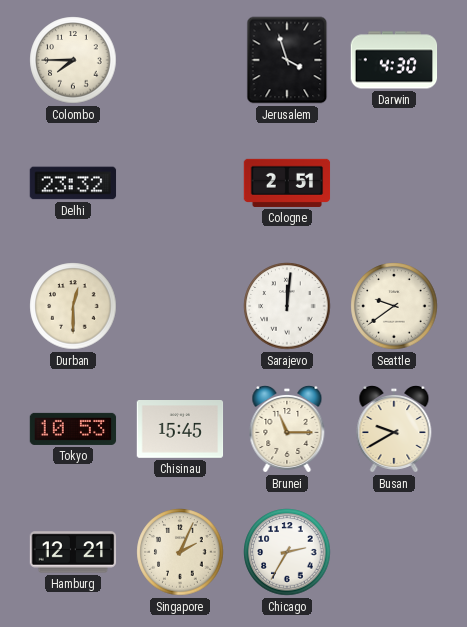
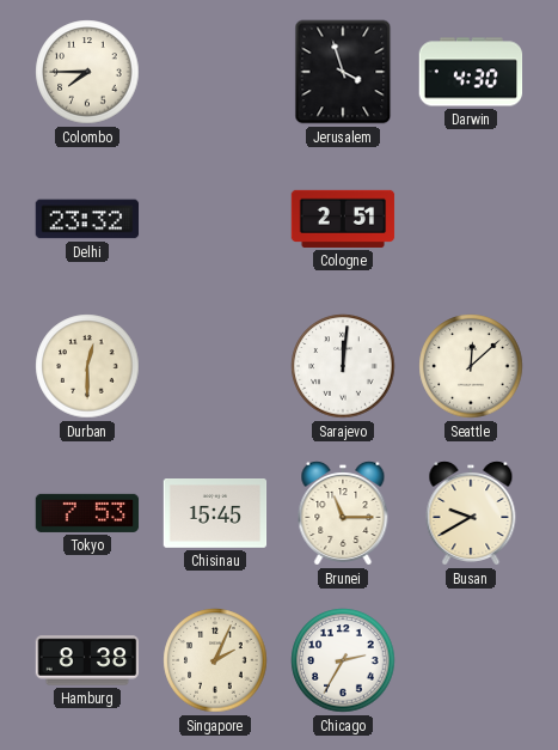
Seattle: 9:39 -> 12:08 (471, 366)
Tokyo: 10:53 -> 7:53 (87, 513)
Hamburg: 12:21 -> 8:38 (87, 660)
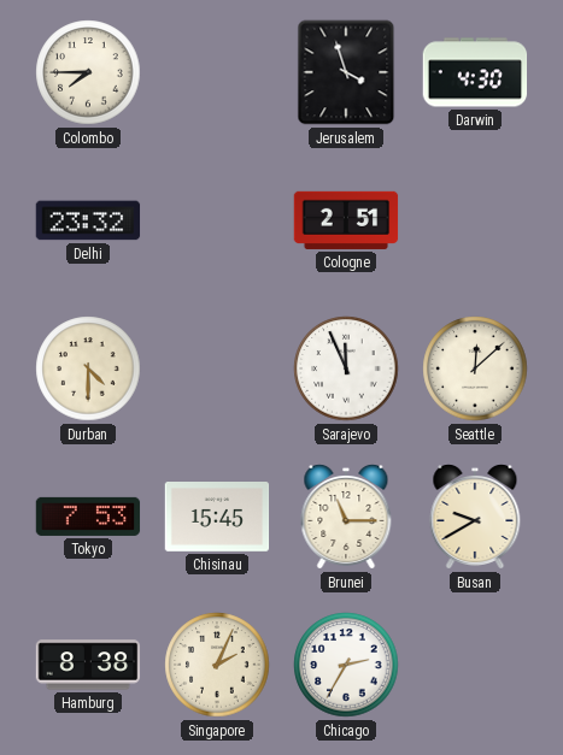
Durban: 12:30 -> 4:30 (88, 368)
Sarajevo: 12:01 -> 11:56 (346, 368)
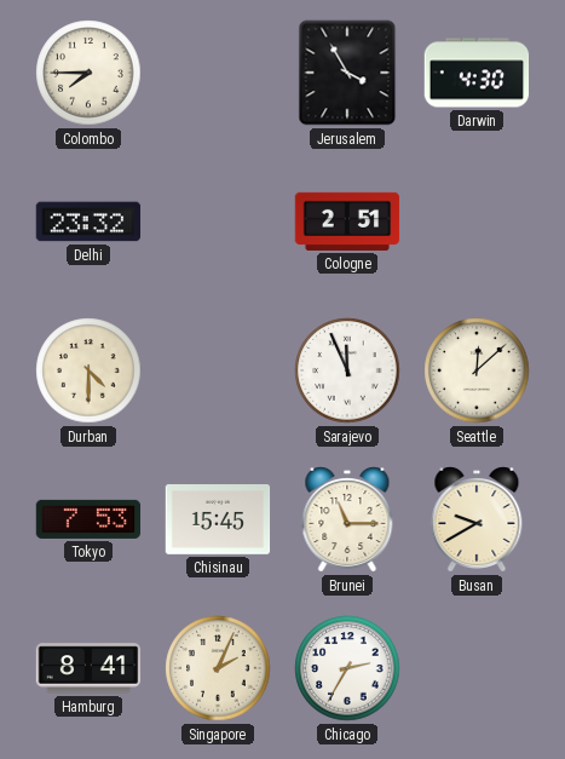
Jerusalem: 3:57 -> 3:55 (347, 73)
Hamburg: 8:38 -> 8:41 (88, 668)
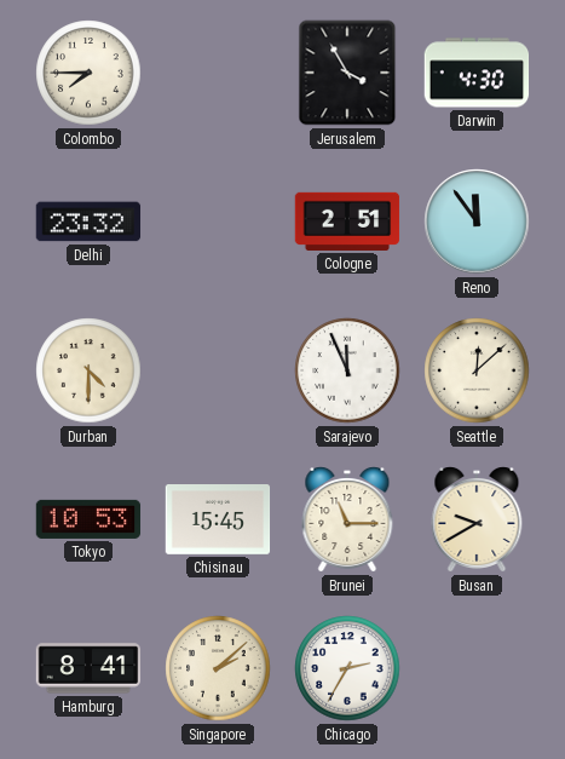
Reno: none -> 11:54 (477, 222)
Tokyo: 7:53 -> 10:53 (88, 519)
Singapore: 2:04 -> 2:08 (218, 668)
